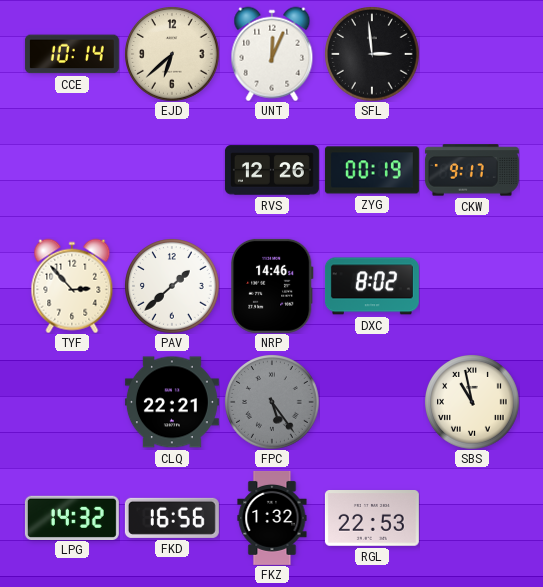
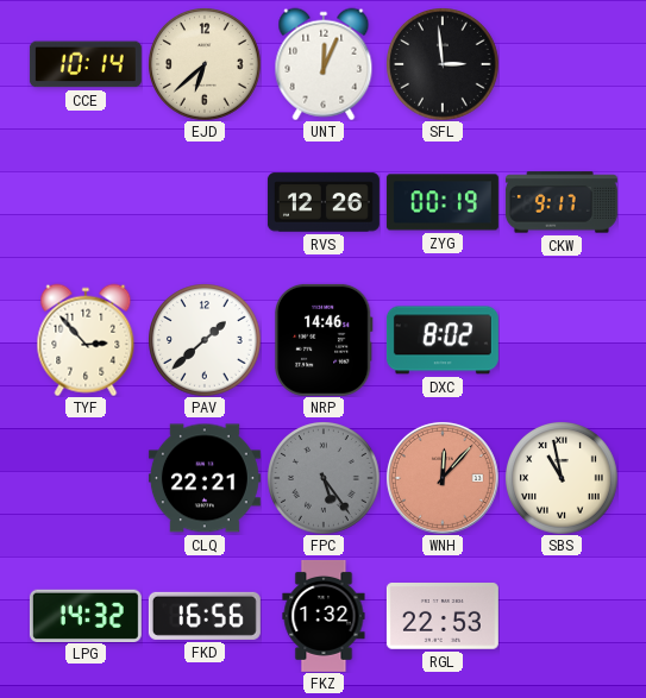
WNH: none -> 12:07 (443, 478)
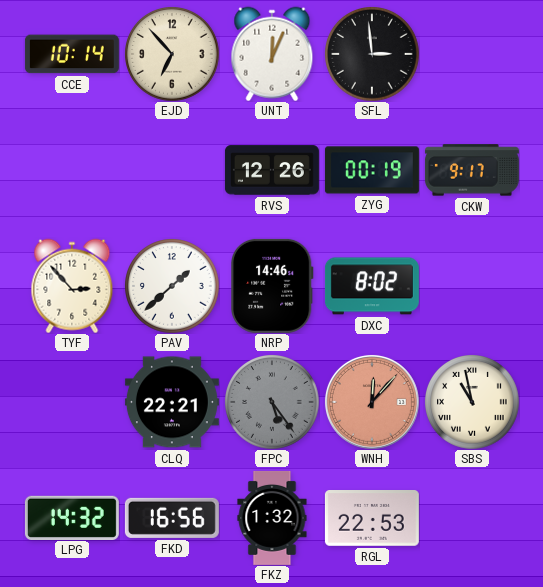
EJD: 6:38 -> 6:53 (172, 54)
